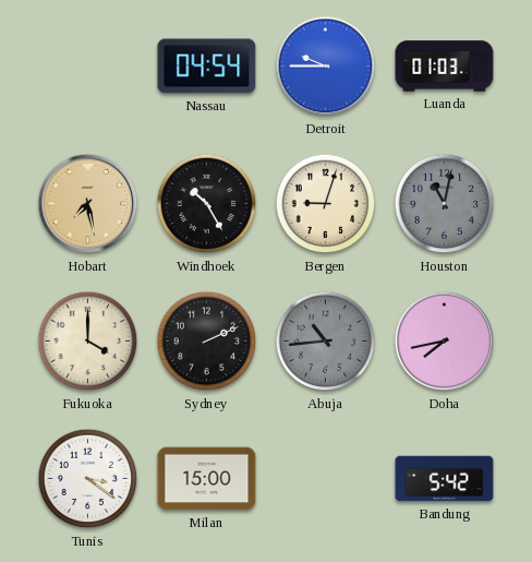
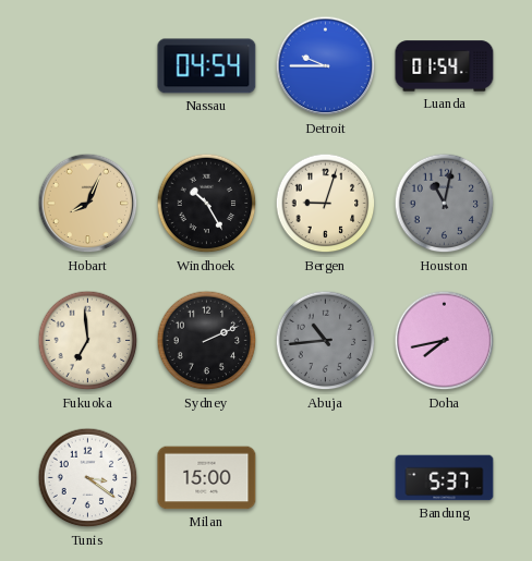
Luanda: 01:03 -> 01:54 (445, 66)
Hobart: 7:28 -> 8:04 (88, 204)
Fukuoka: 4:00 -> 6:59 (88, 341)
Bandung: 5:42 -> 5:37 (445, 478)
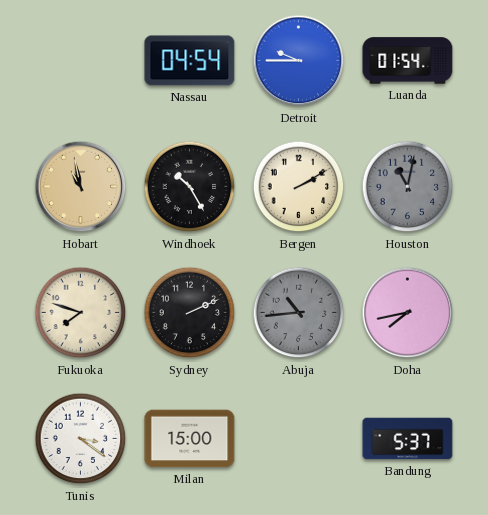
Hobart: 8:04 -> 10:58 (81, 187)
Bergen: 9:03 -> 2:10 (299, 187)
Fukuoka: 6:59 -> 7:48 (81, 313)
